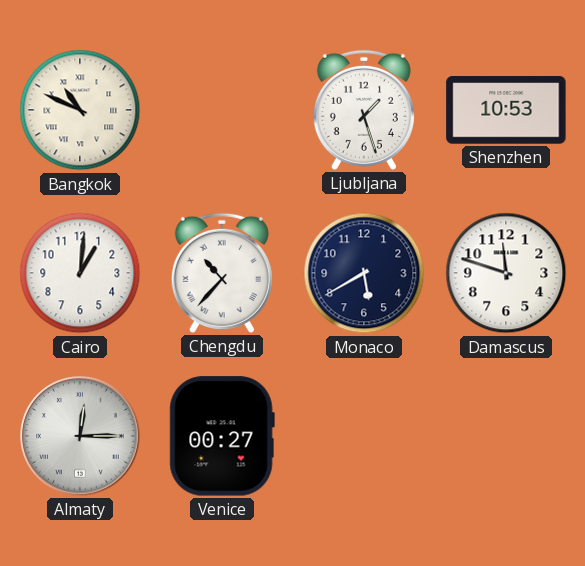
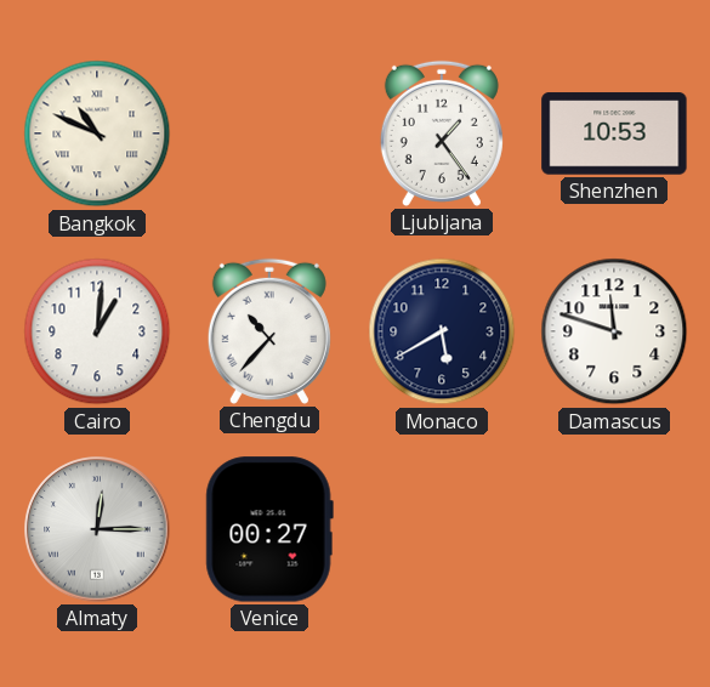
Ljubljana: 1:27 -> 1:24 (442, 134)
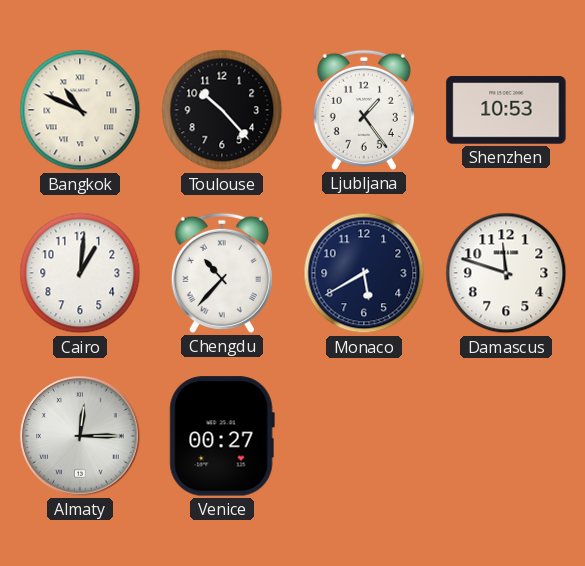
Toulouse: none -> 10:23 (222, 110)
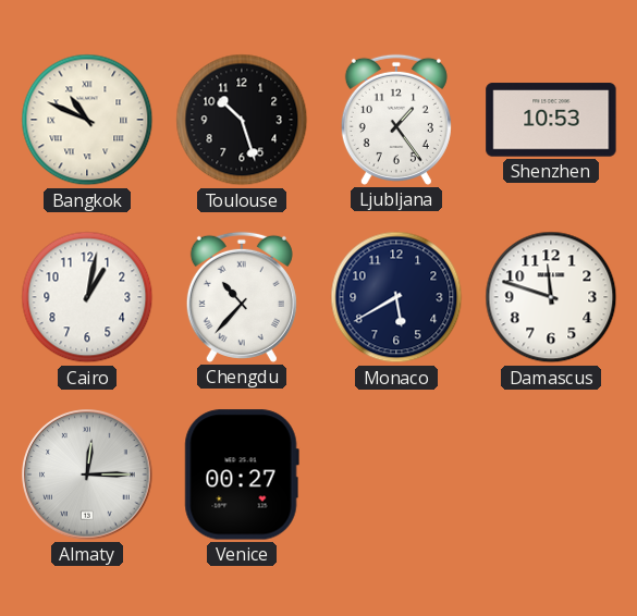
Toulouse: 10:23 -> 10:27 (242, 120)
Cairo: 1:01 -> 1:02 (87, 297)
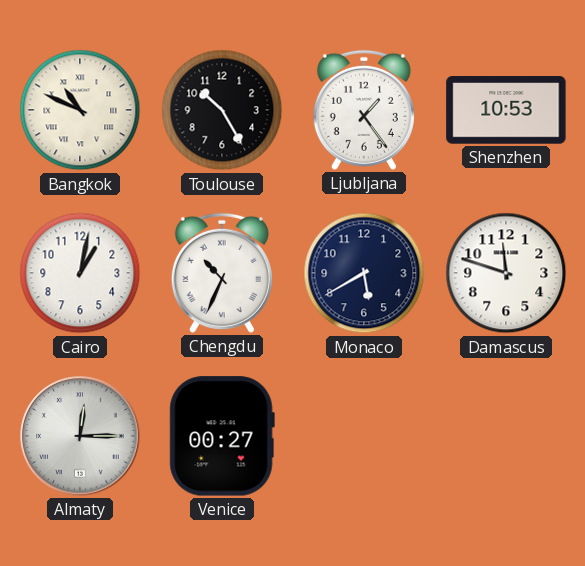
Toulouse: 10:27 -> 10:25 (222, 110)
Chengdu: 10:37 -> 10:34 (222, 273)
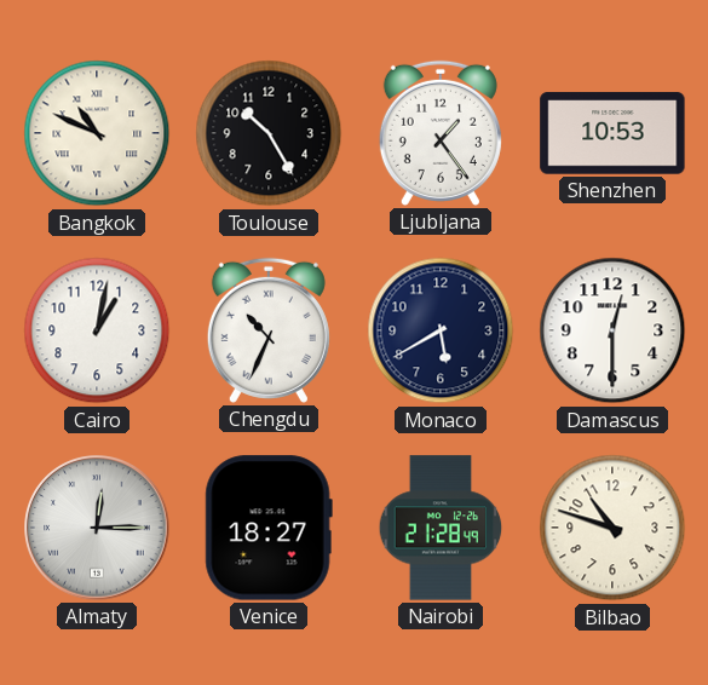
Damascus: 11:48 -> 12:30 (612, 330)
Venice: 00:27 -> 18:27 (269, 528)
Nairobi: none -> 21:28 (441, 528)
Bilbao: none -> 10:48 (612, 528)
